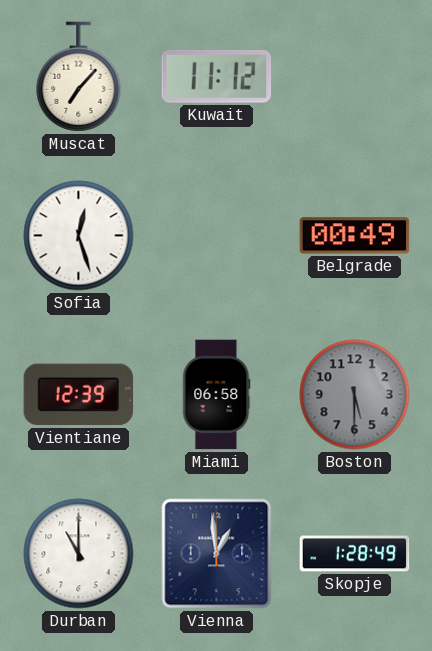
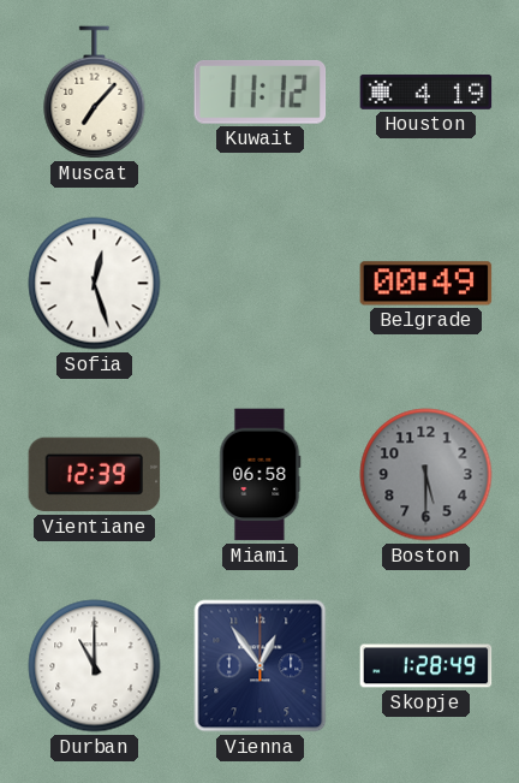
Houston: none -> 4:19 (426, 91)
Vienna: 12:59 -> 12:54 (261, 666)
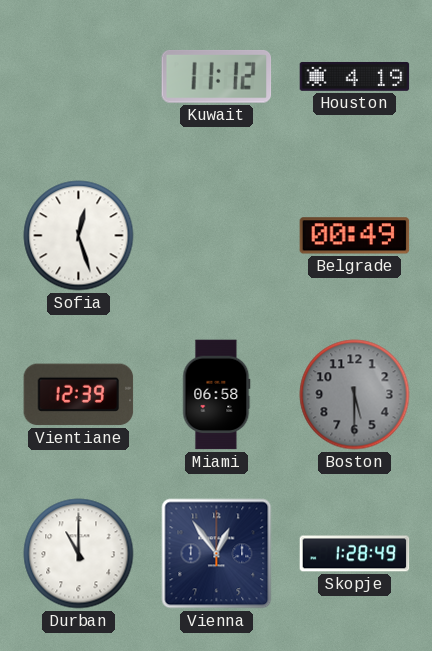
Muscat: 7:07 -> none (95, 93)
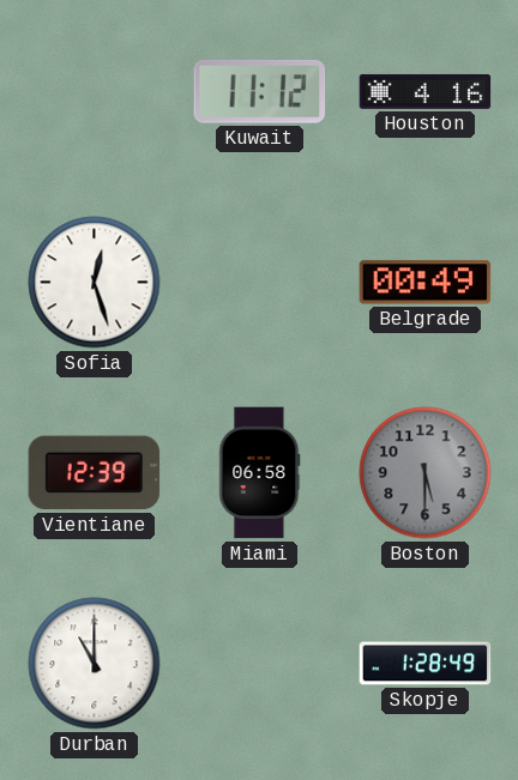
Houston: 4:19 -> 4:16 (426, 91)
Vienna: 12:54 -> none (217, 554)
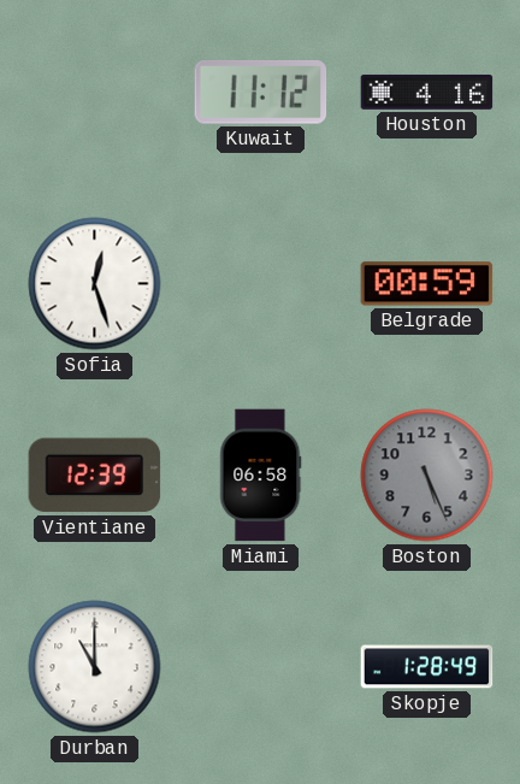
Belgrade: 00:49 -> 00:59 (427, 284)
Boston: 5:30 -> 5:26 (427, 476)
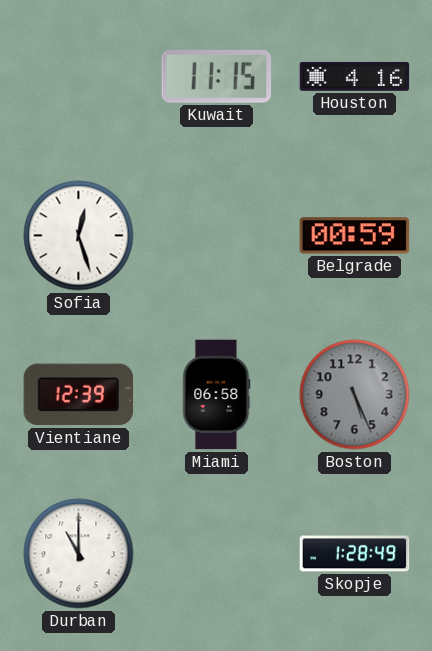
Kuwait: 11:12 -> 11:15 (217, 76)
